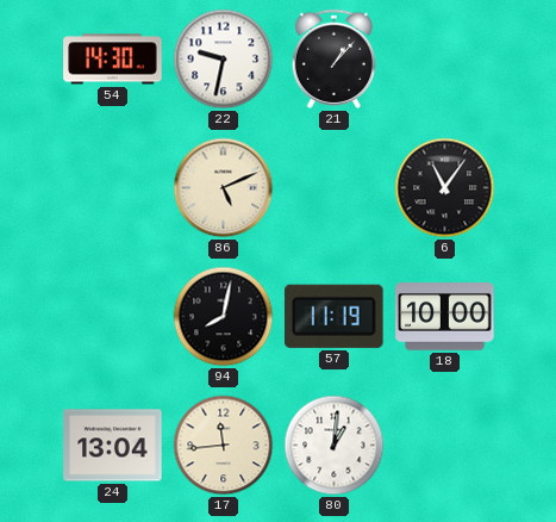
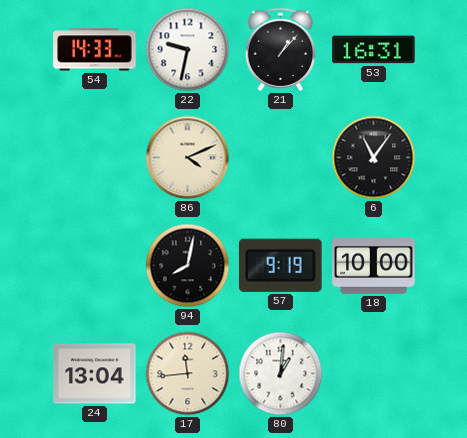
54: 14:30 -> 14:33 (95, 50)
53: none -> 16:31 (374, 50)
86: 5:11 -> 4:11 (188, 158)
57: 11:19 -> 9:19 (280, 265)
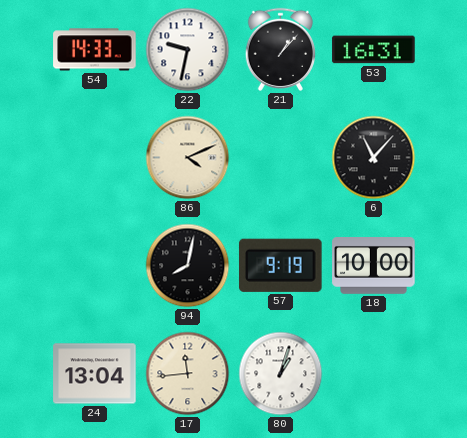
6: 11:06 -> 11:07 (374, 158)
80: 1:01 -> 1:03 (281, 374)
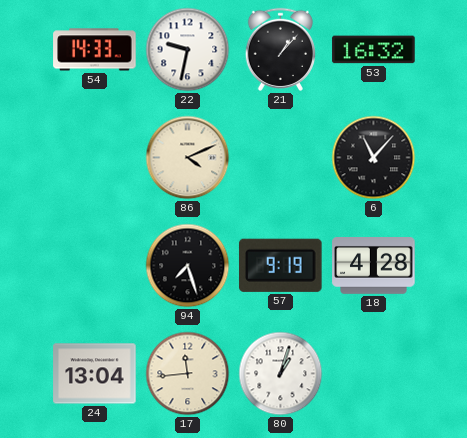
53: 16:31 -> 16:32 (374, 50)
94: 8:02 -> 7:27 (188, 266)
18: 10:00 -> 4:28 (374, 266)
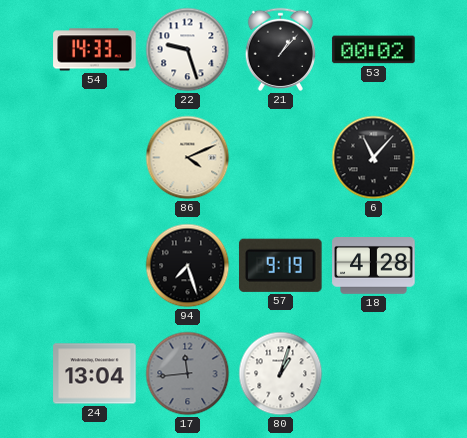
22: 9:32 -> 9:27 (188, 50)
53: 16:32 -> 00:02 (374, 50)
17 dial: cream -> grey (188, 374)
